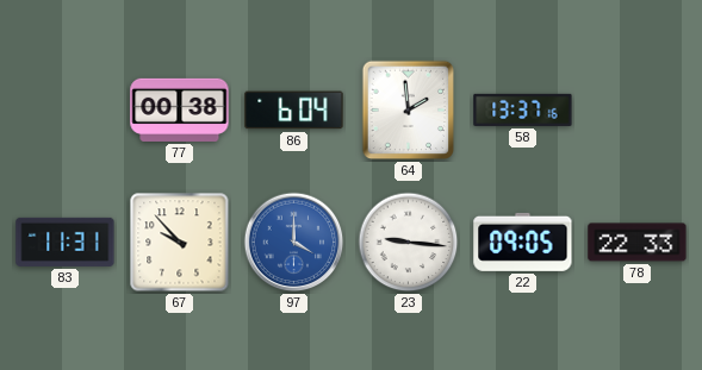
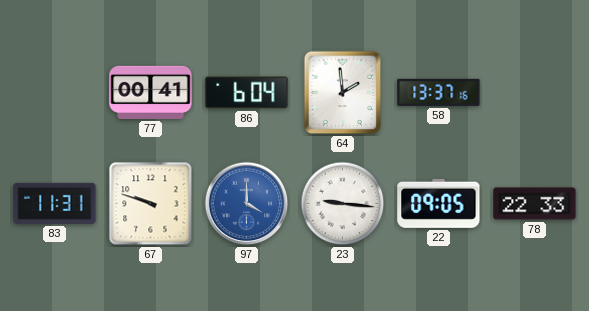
77: 00:38 -> 00:41 (151, 92)
67: 9:53 -> 9:48 (151, 204)
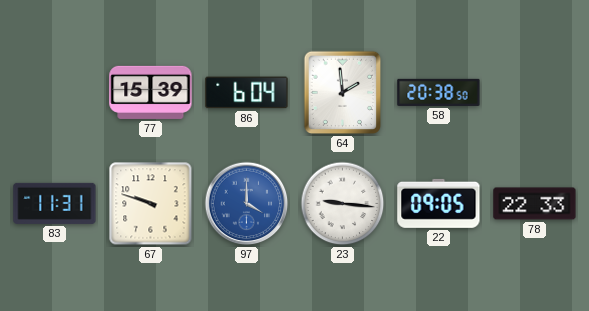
77: 00:41 -> 15:39 (151, 92)
58: 13:37 -> 20:38 (439, 92)
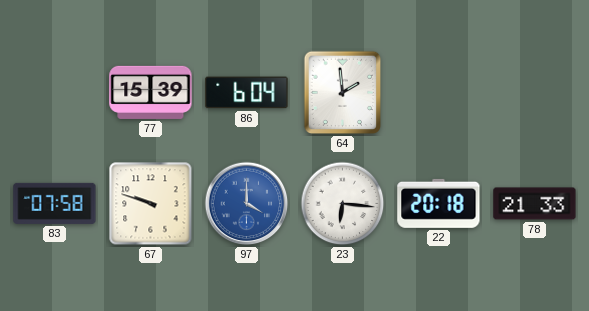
58: 20:38 -> none (439, 92)
83: 11:31 -> 07:58 (55, 203)
23: 9:16 -> 6:16 (343, 204)
22: 09:05 -> 20:18 (439, 203)
78: 22:33 -> 21:33 (535, 204)
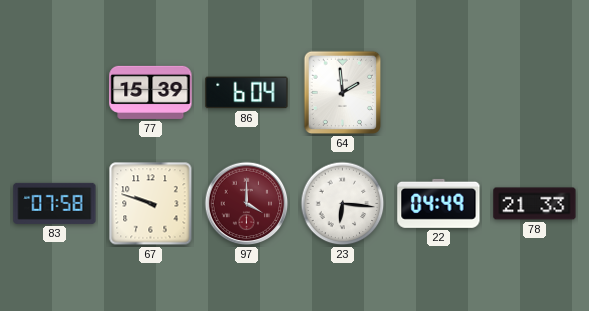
97 dial: blue -> burgundy (247, 204)
22: 20:18 -> 04:49 (439, 203)
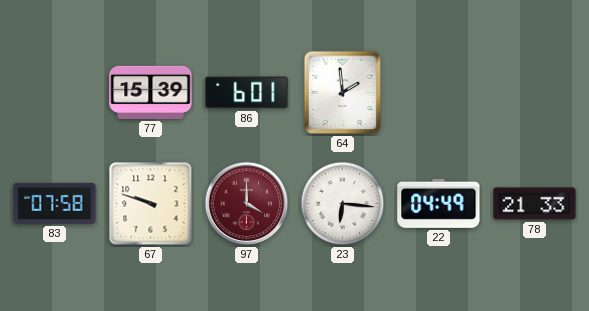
86: 6:04 -> 6:01 (247, 93)
